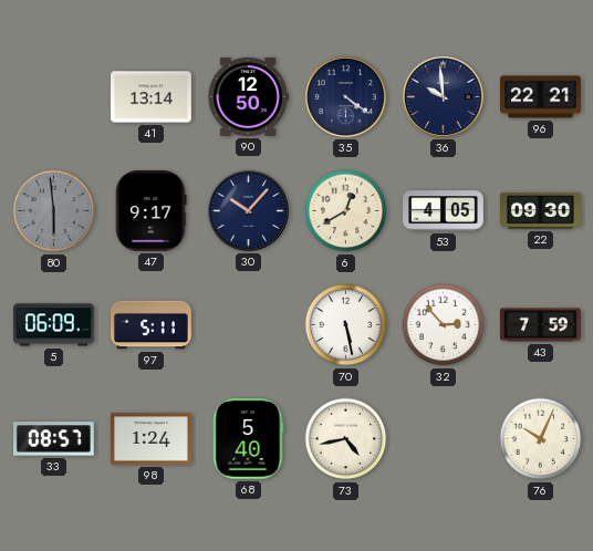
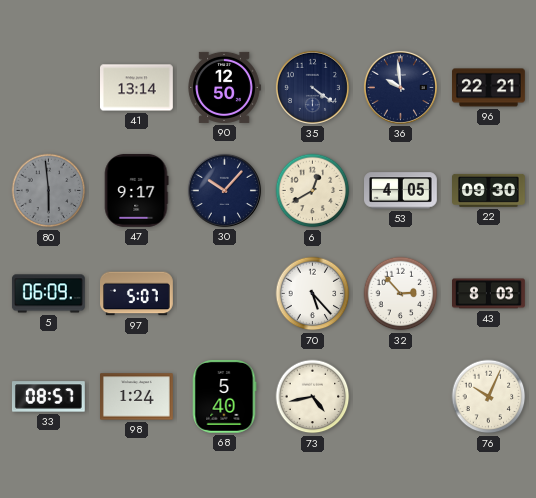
97: 5:11 -> 5:07 (137, 294)
70: 5:28 -> 5:23 (313, 294)
43: 7:59 -> 8:03 (489, 294)
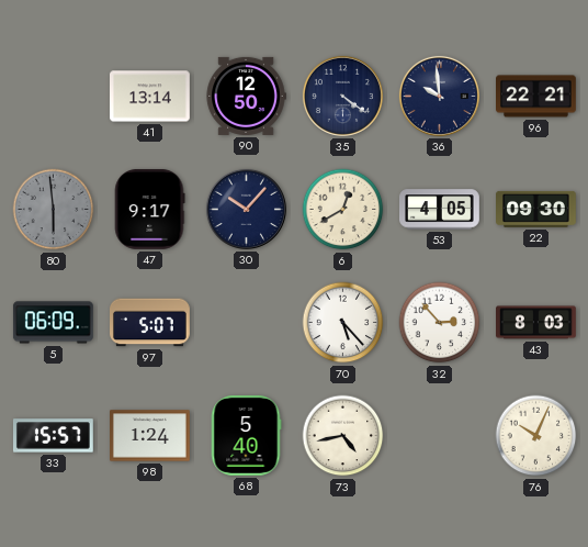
33: 08:57 -> 15:57 (53, 436)
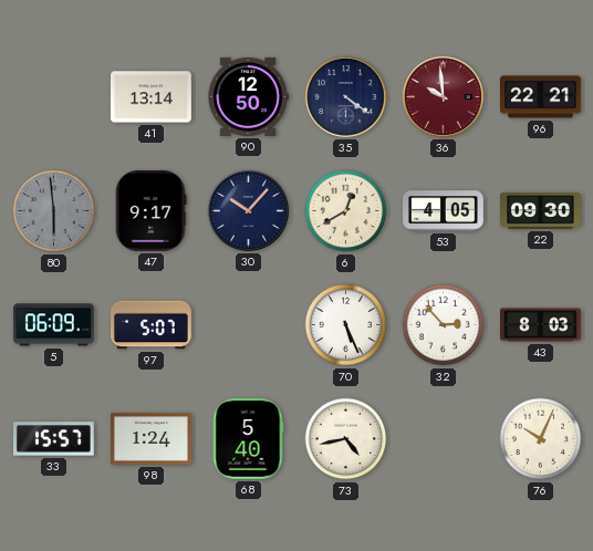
36 dial: navy -> burgundy (443, 96)
70: 5:23 -> 5:26 (346, 325)
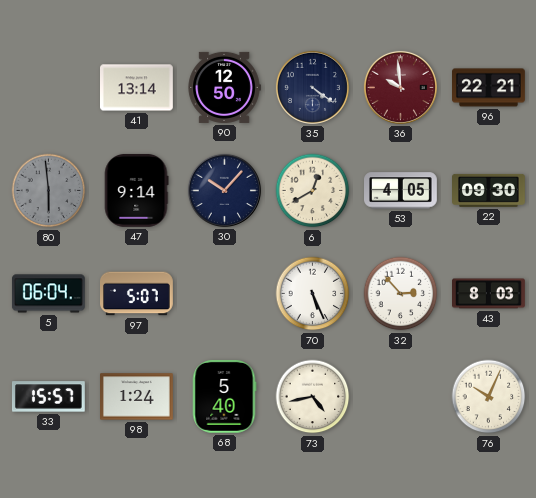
47: 9:17 -> 9:14 (136, 190)
5: 06:09 -> 06:04 (48, 294)
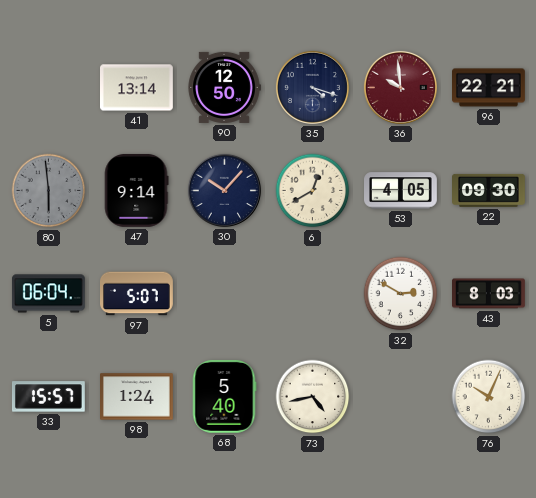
35: 4:21 -> 4:18 (312, 87)
70: 5:26 -> none (313, 294)
32: 2:53 -> 2:50 (401, 294)
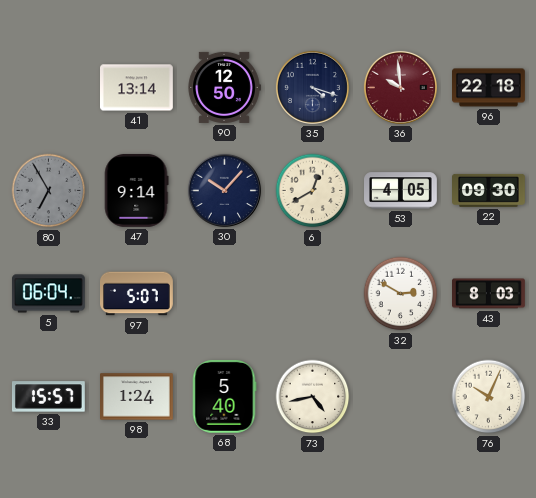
96: 22:21 -> 22:18 (489, 88)
80: 5:59 -> 6:55 (49, 191)
